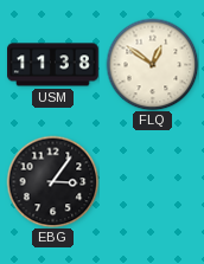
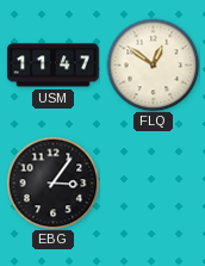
USM: 11:38 -> 11:47 (54, 66)
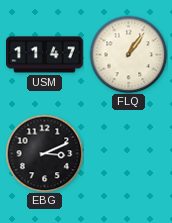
FLQ: 12:51 -> 1:06 (128, 54)
EBG: 3:06 -> 3:11 (44, 153)
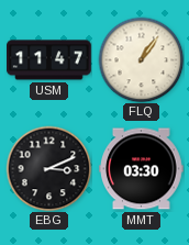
MMT: none -> 03:30 (142, 169)
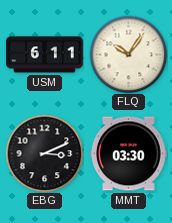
USM: 11:47 -> 6:11 (45, 55)
FLQ: 1:06 -> 10:06 (128, 54)
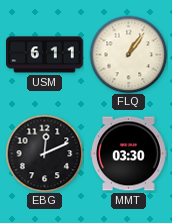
FLQ: 10:06 -> 1:06 (128, 54)
EBG: 3:11 -> 12:11 (44, 153)
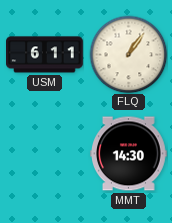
EBG: 12:11 -> none (44, 153)
MMT: 03:30 -> 14:30 (129, 154)
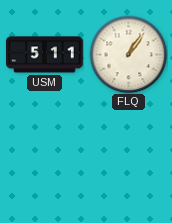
USM: 6:11 -> 5:11 (45, 55)
MMT: 14:30 -> none (129, 154)
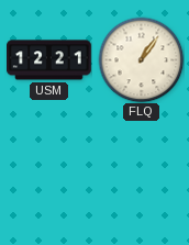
USM: 5:11 -> 12:21 (49, 60)
